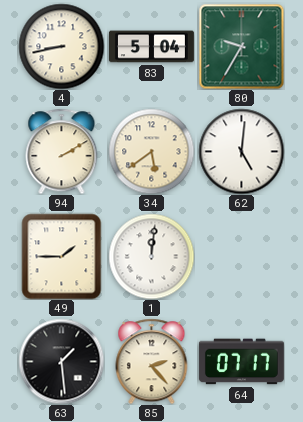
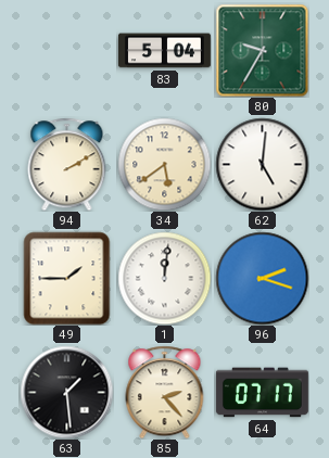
4: 8:43 -> none (61, 46)
96: none -> 2:18 (262, 278)
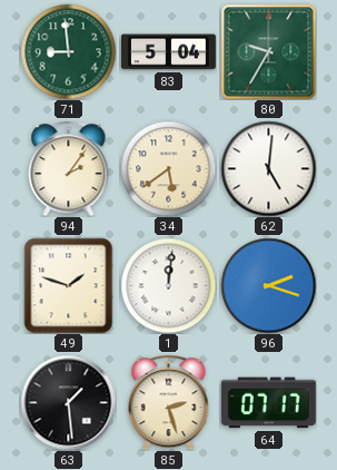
71: none -> 8:59 (68, 51)
94: 2:10 -> 2:06 (69, 168)
49: 1:45 -> 1:48 (69, 285)
85: 2:23 -> 2:27 (169, 402)
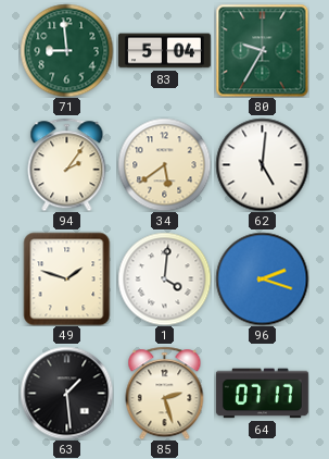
1: 12:01 -> 4:01 (164, 278)
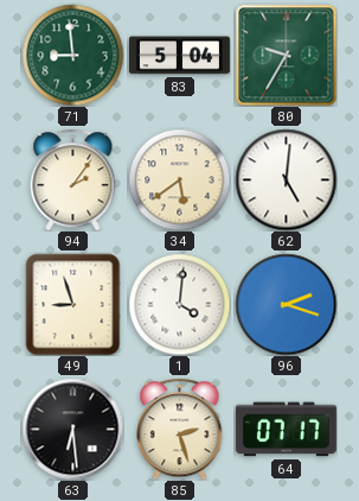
49: 1:48 -> 8:57 (73, 304)
63: 1:29 -> 6:29 (72, 429)
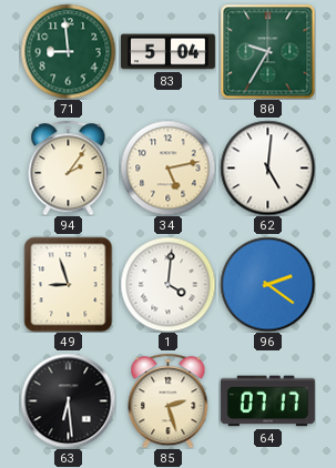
34: 5:39 -> 5:13 (167, 167)
96: 2:18 -> 2:21 (267, 284)
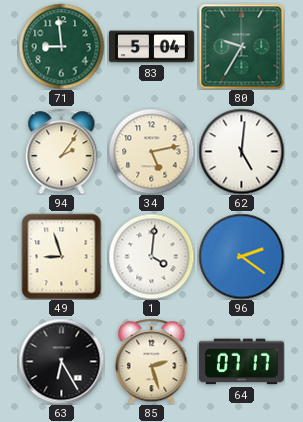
63: 6:29 -> 6:25 (61, 361)
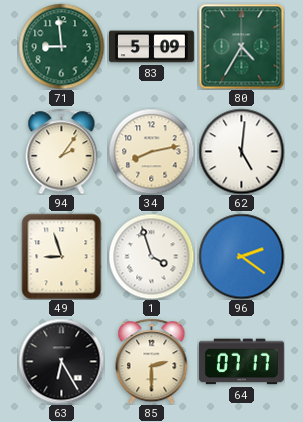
83: 5:04 -> 5:09 (151, 47)
80: 9:35 -> 4:35 (241, 46)
34: 5:13 -> 8:13 (151, 151)
1: 4:01 -> 3:57 (151, 256)
85: 2:27 -> 2:30 (152, 361)
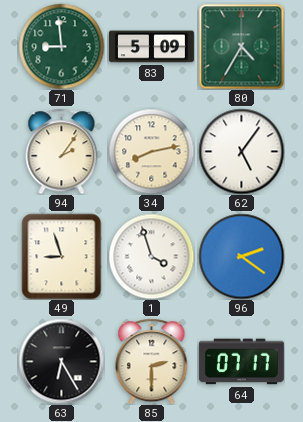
62: 5:01 -> 5:06 (241, 151)
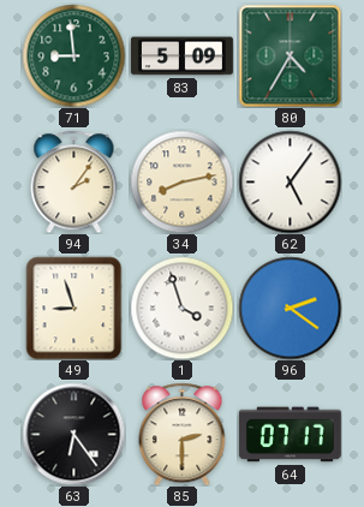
63: 6:25 -> 6:24 (73, 434)
